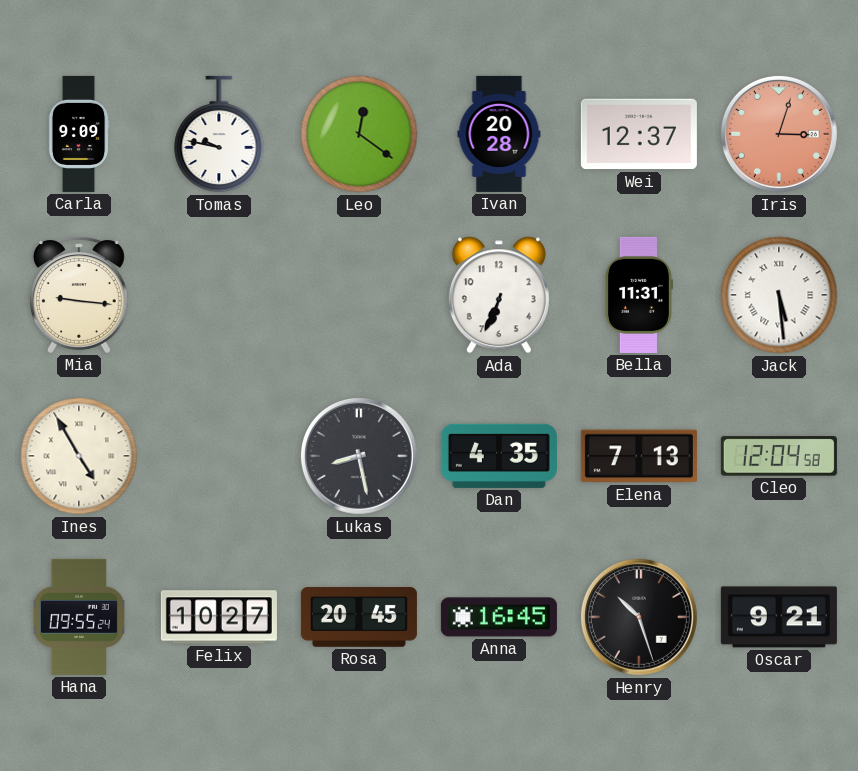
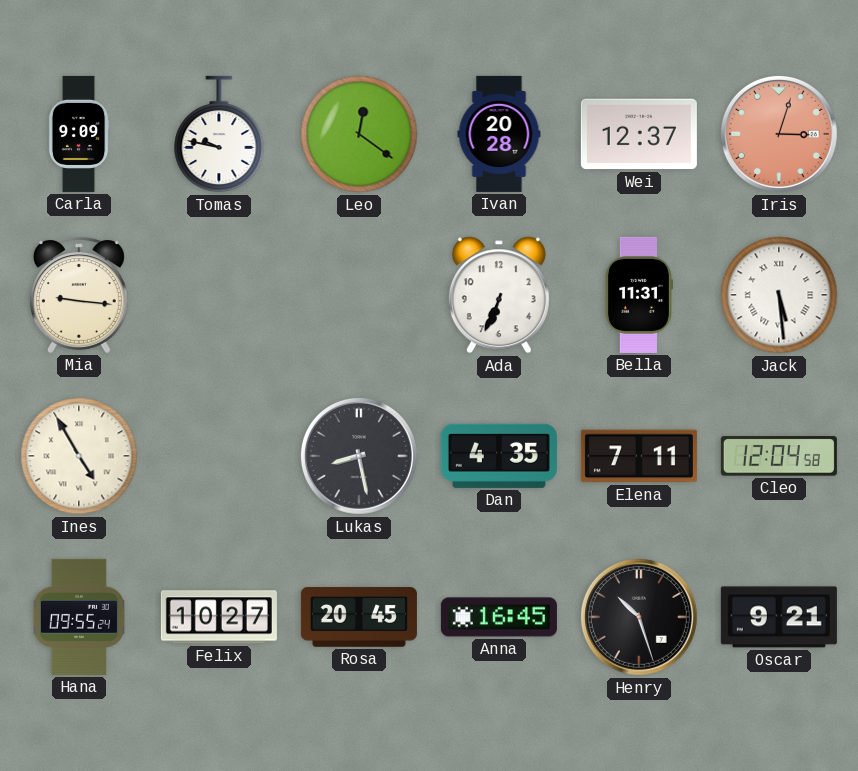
Elena: 7:13 -> 7:11 (639, 456)
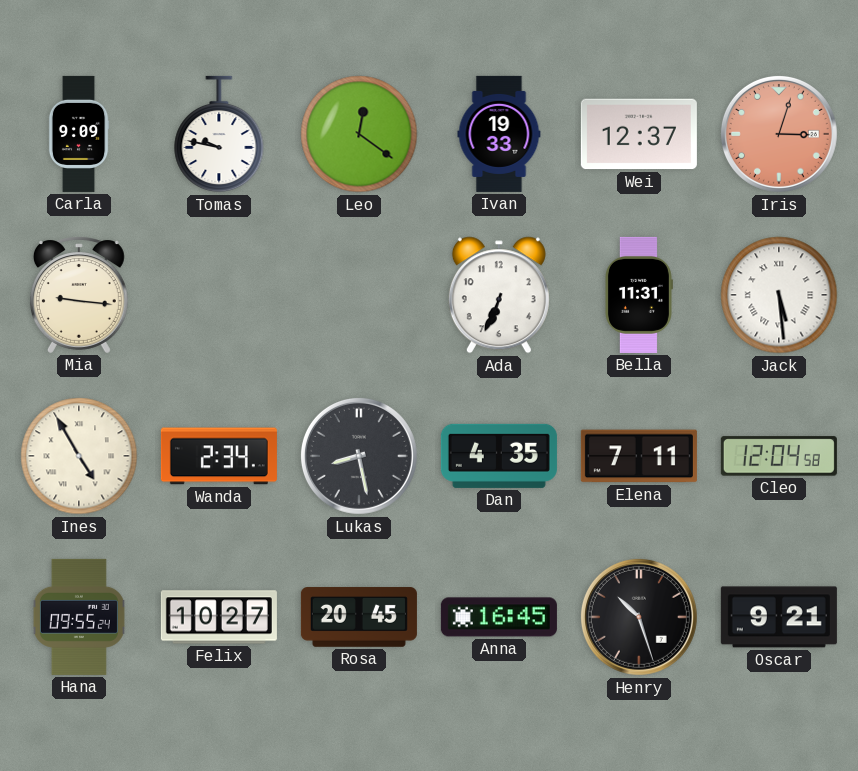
Ivan: 20:28 -> 19:33 (499, 134)
Wanda: none -> 2:34 (219, 456)
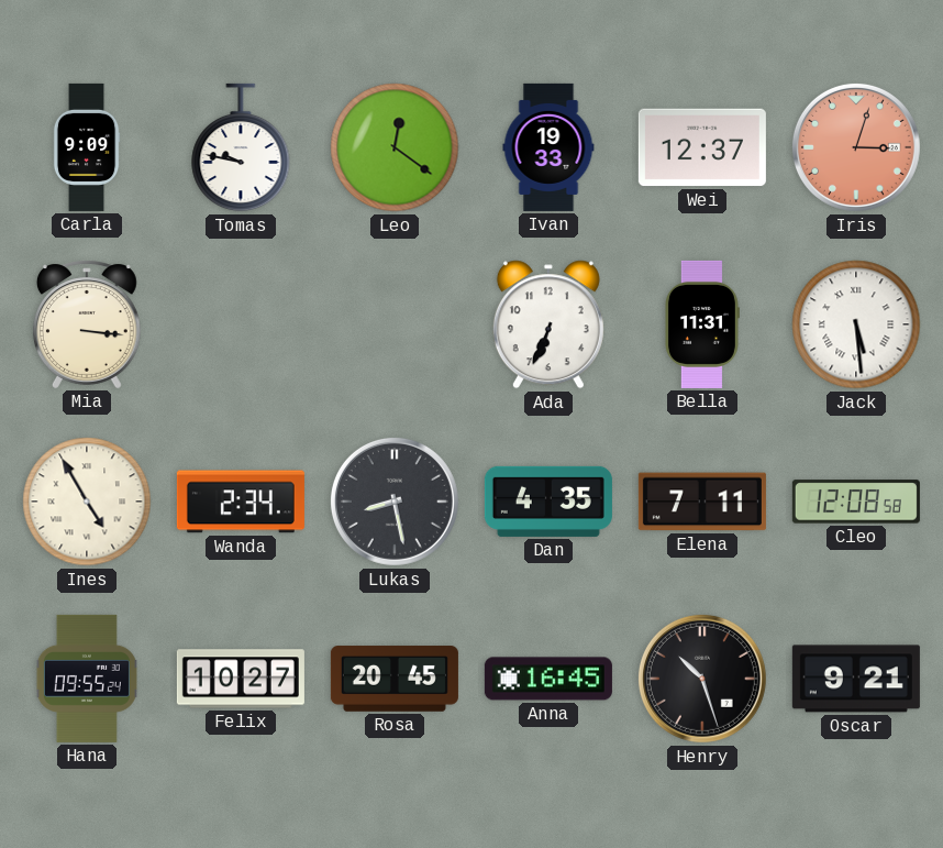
Mia: 9:16 -> 3:16 (87, 324)
Cleo: 12:04 -> 12:08 (856, 502)
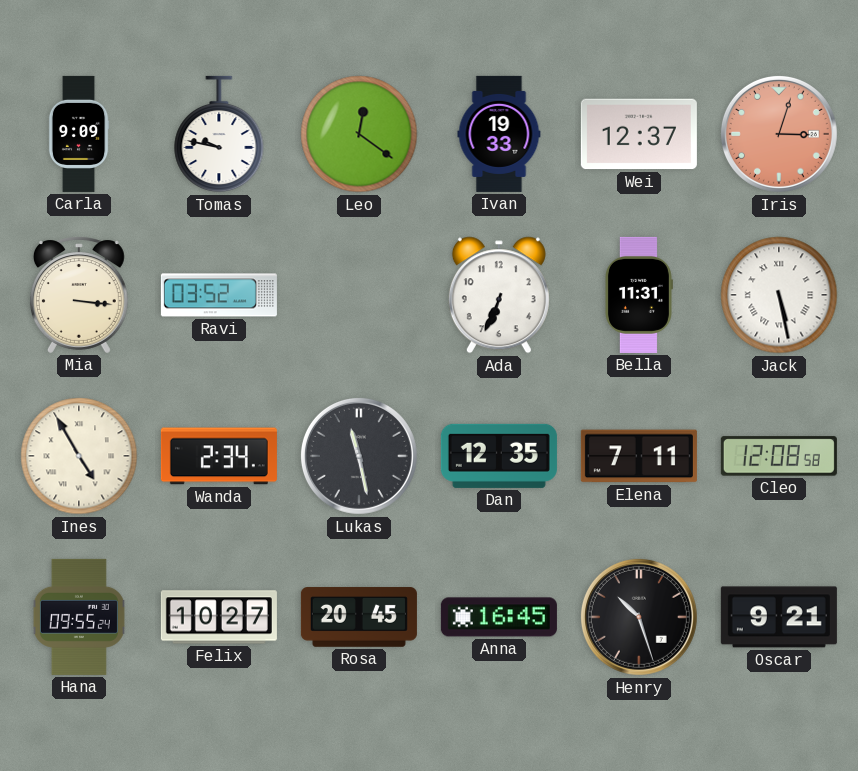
Ravi: none -> 03:52 (219, 295)
Jack: 5:29 -> 5:28 (779, 295)
Lukas: 8:28 -> 11:28 (359, 456)
Dan: 4:35 -> 12:35 (499, 456)
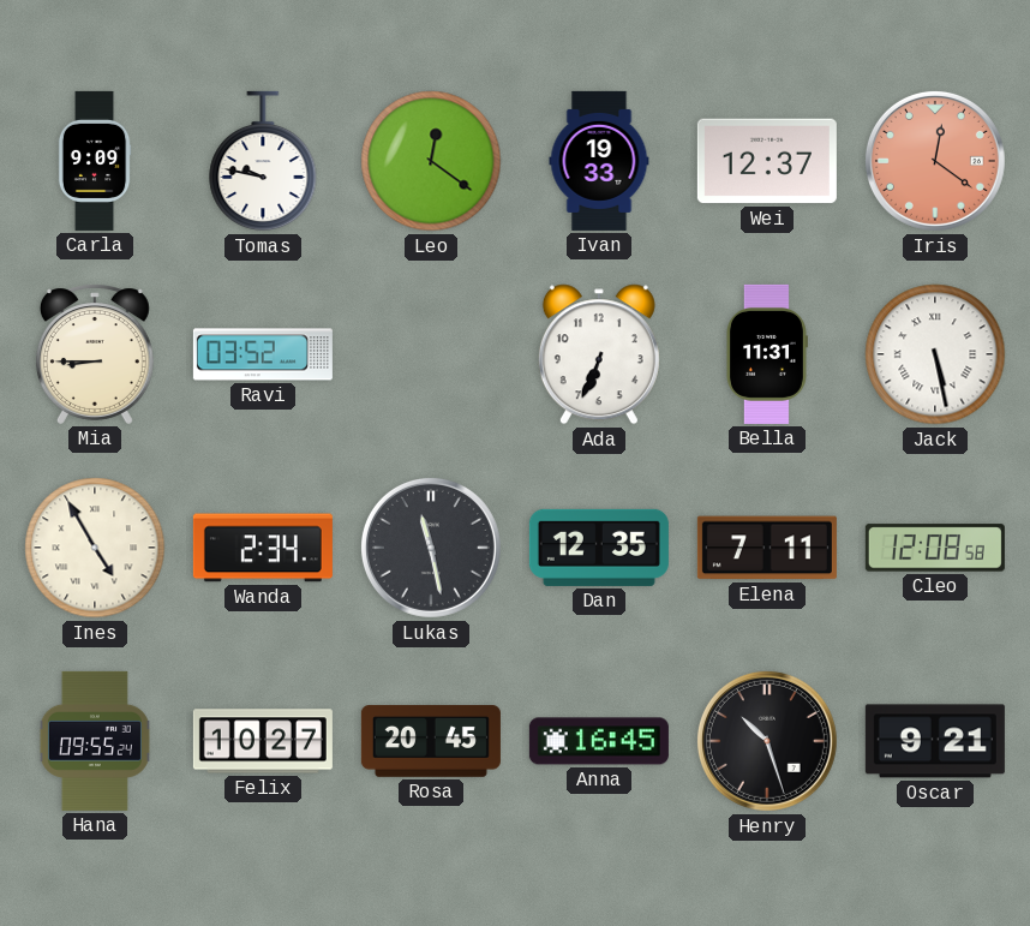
Iris: 3:03 -> 12:21 (935, 161)
Mia: 3:16 -> 8:45 (95, 354)
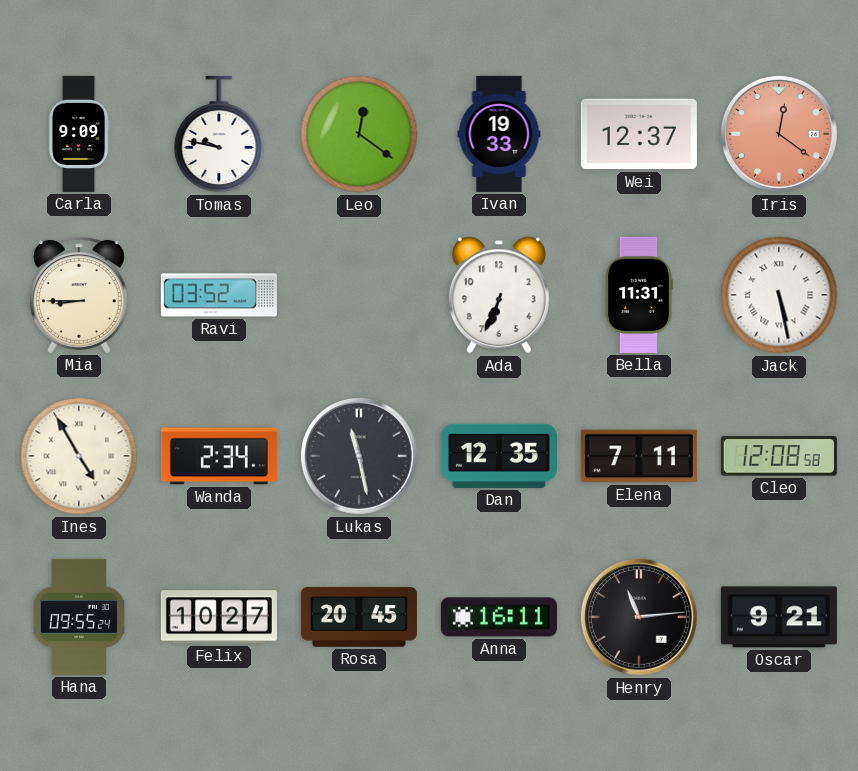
Anna: 16:45 -> 16:11 (499, 617)
Henry: 10:27 -> 11:14 (639, 617)
